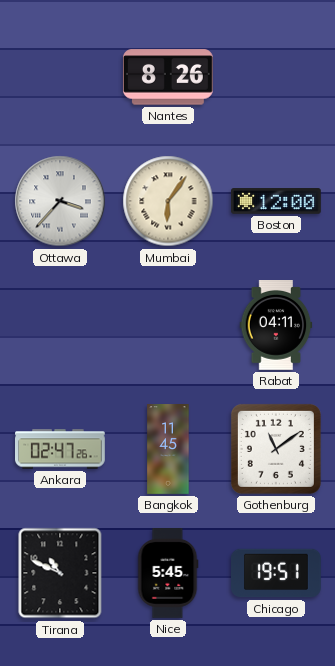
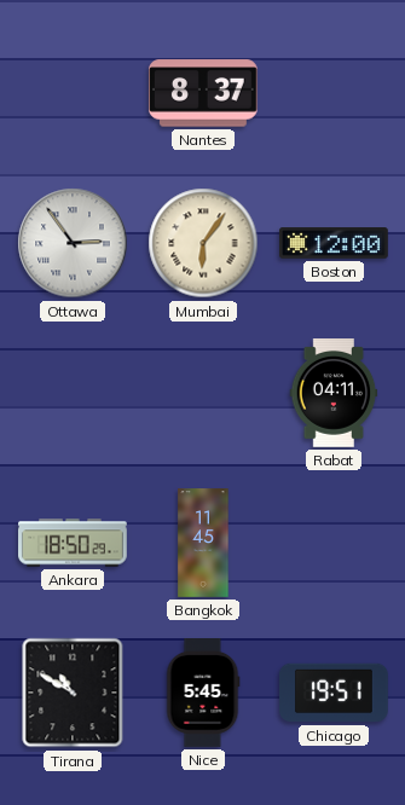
Nantes: 8:26 -> 8:37 (203, 93)
Ottawa: 3:37 -> 2:54 (73, 243)
Ankara: 02:47 -> 18:50 (74, 543)
Gothenburg: 11:09 -> none (276, 449)
Tirana: 10:49 -> 10:50 (73, 693)
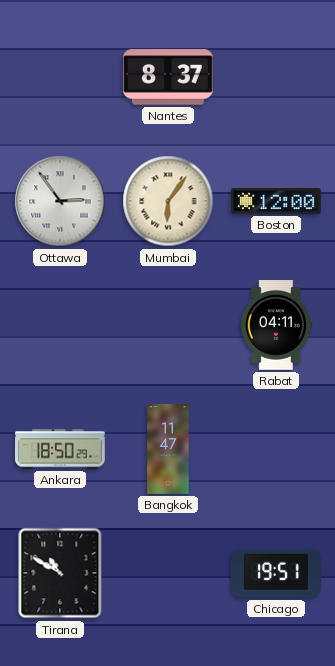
Bangkok: 11:45 -> 11:47 (168, 449)
Nice: 5:45 -> none (203, 694)
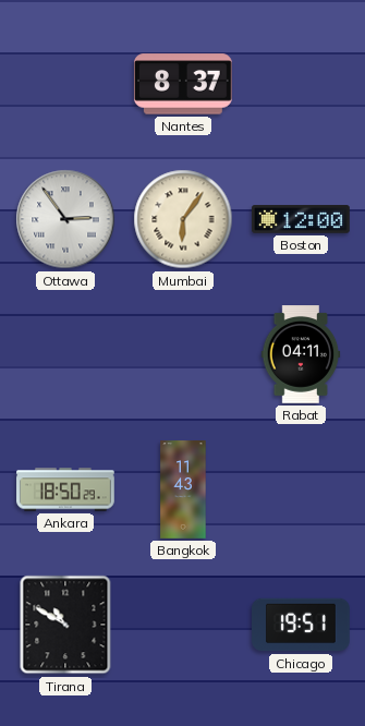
Bangkok: 11:47 -> 11:43 (183, 489)
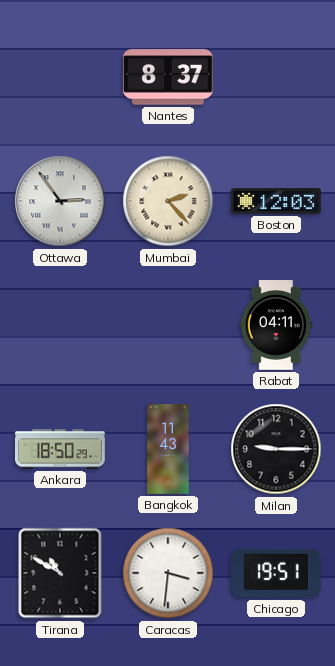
Mumbai: 6:06 -> 2:23 (168, 201)
Boston: 12:00 -> 12:03 (277, 201)
Milan: none -> 9:15 (276, 449)
Caracas: none -> 3:31 (168, 573)
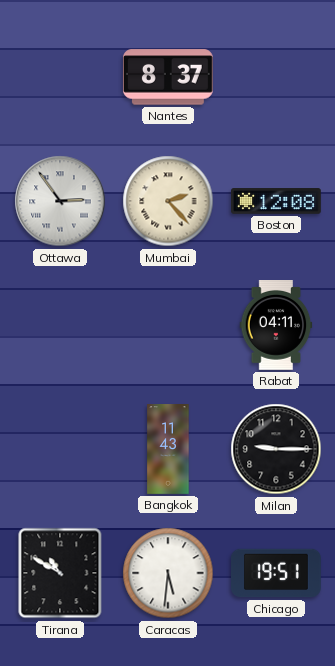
Boston: 12:03 -> 12:08 (277, 201)
Ankara: 18:50 -> none (61, 449)
Caracas: 3:31 -> 5:31 (168, 573)
